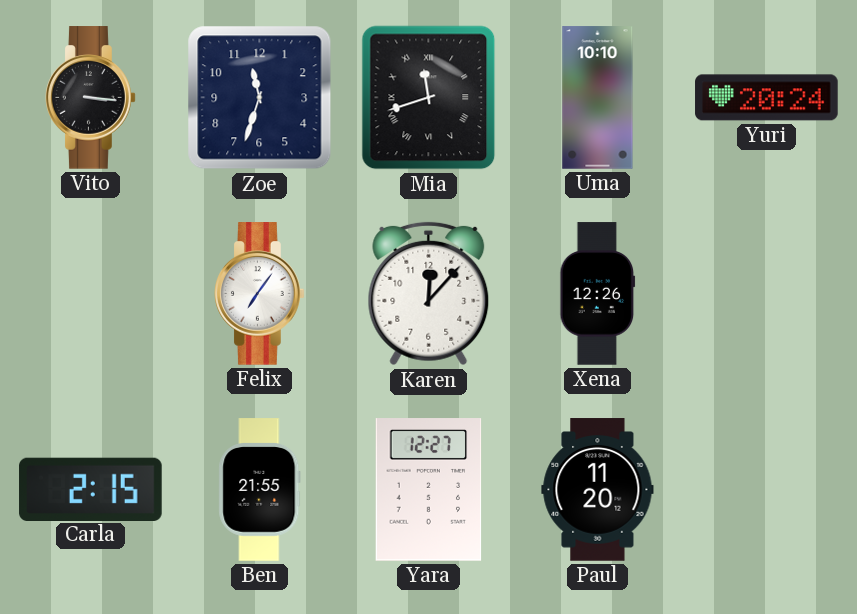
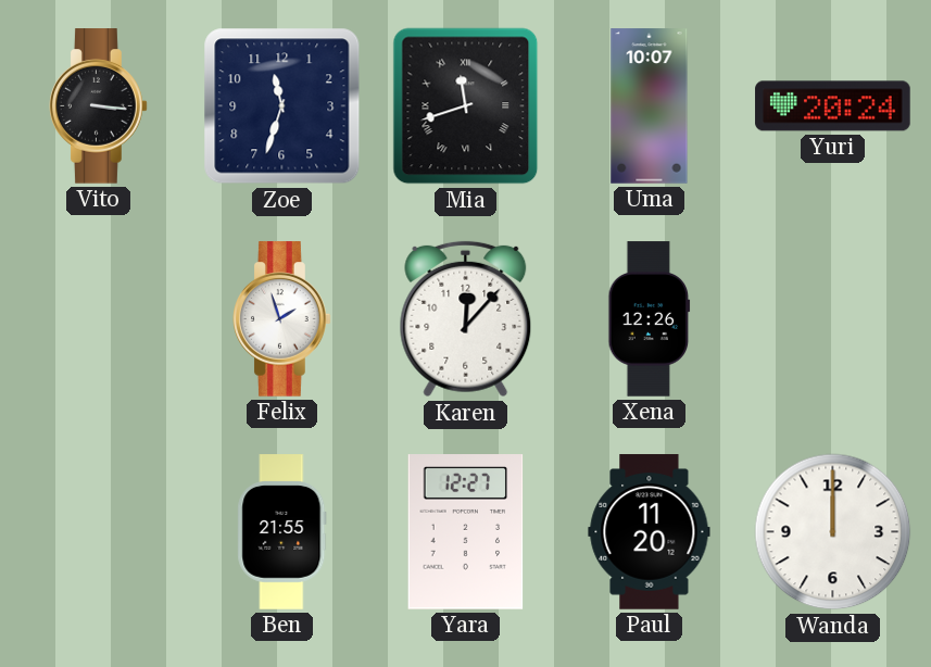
Uma: 10:10 -> 10:07 (650, 106)
Felix: 7:06 -> 1:57 (282, 319)
Carla: 2:15 -> none (91, 489)
Wanda: none -> 12:00 (833, 532)
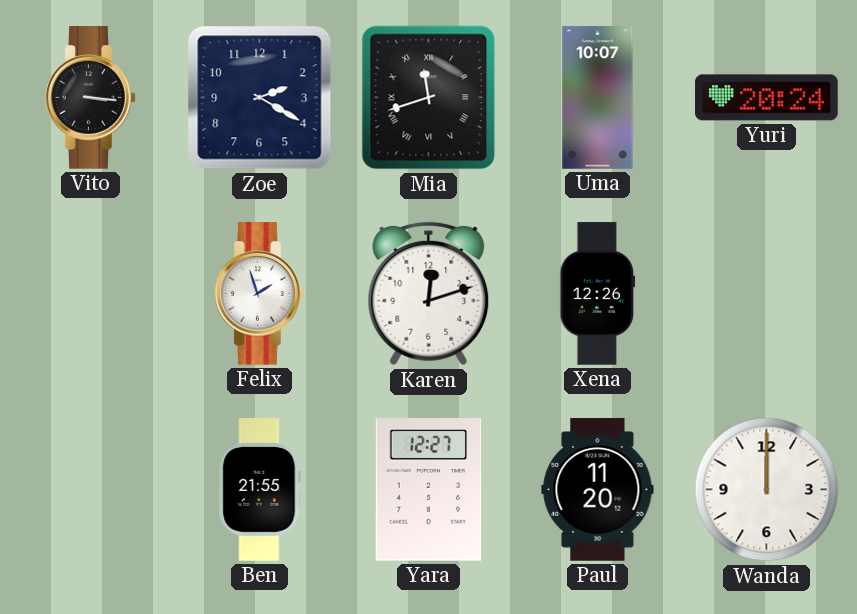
Zoe: 11:33 -> 2:20 (260, 98)
Karen: 12:07 -> 12:12 (429, 294)
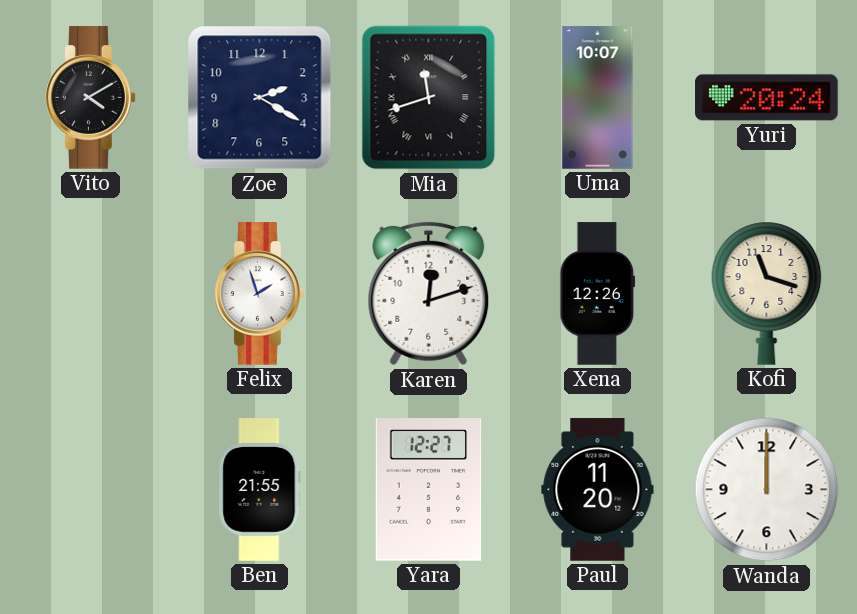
Vito: 3:16 -> 4:10 (91, 98)
Kofi: none -> 11:18 (767, 293)
